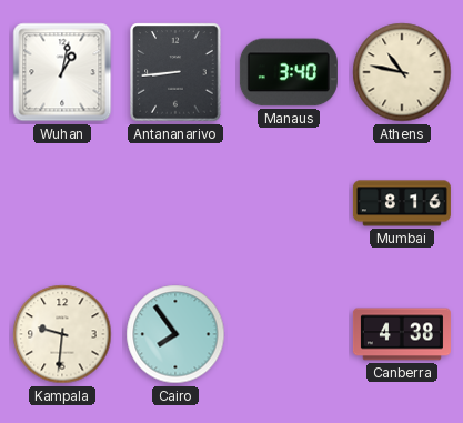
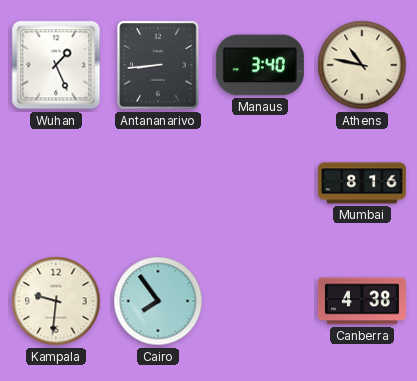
Wuhan: 1:02 -> 1:26 (56, 65)
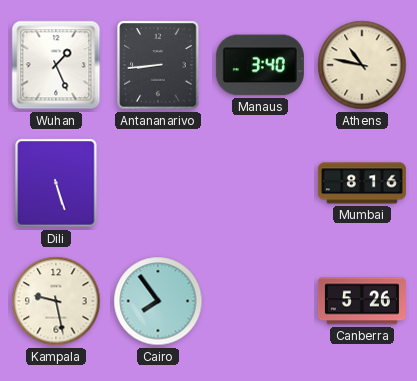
Dili: none -> 5:27 (56, 183)
Kampala: 9:31 -> 9:28 (56, 301)
Canberra: 4:38 -> 5:26 (362, 301)
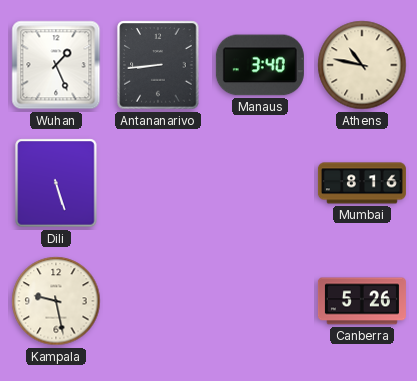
Cairo: 7:54 -> none (158, 301)
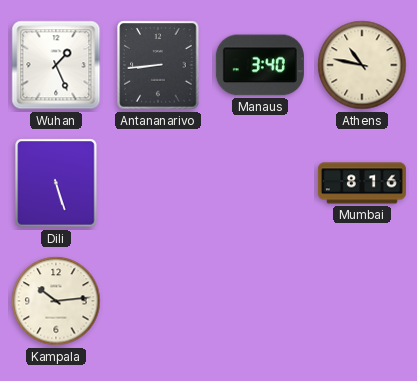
Kampala: 9:28 -> 10:14 (56, 301)
Canberra: 5:26 -> none (362, 301)
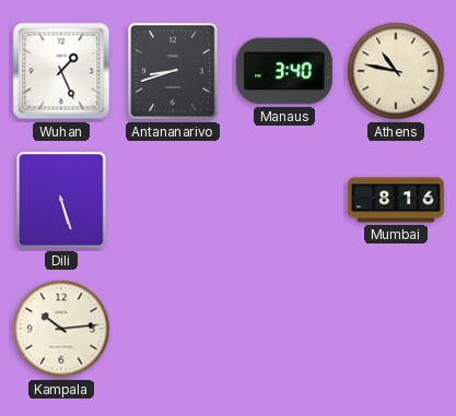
Antananarivo: 8:44 -> 8:42 (173, 71)
